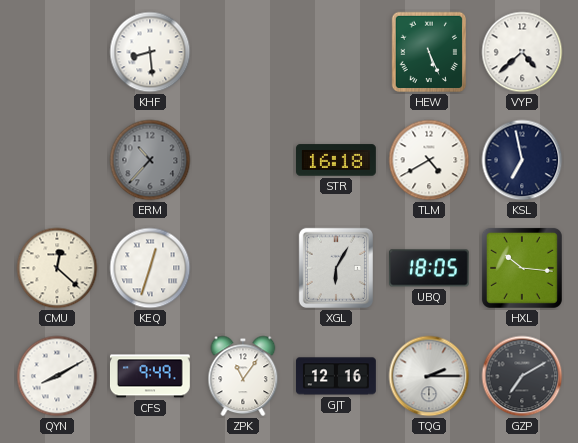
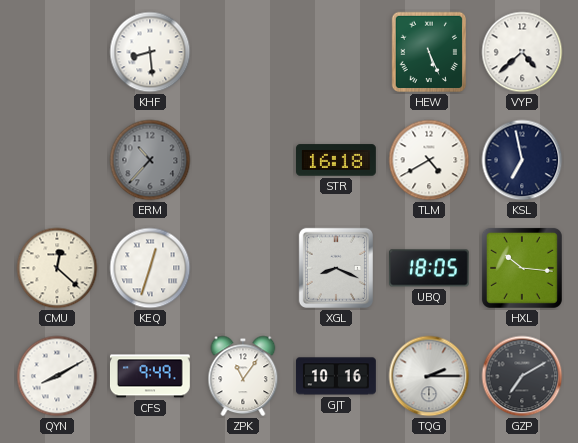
XGL: 6:05 -> 8:19 (336, 268)
GJT: 12:16 -> 10:16 (337, 376)
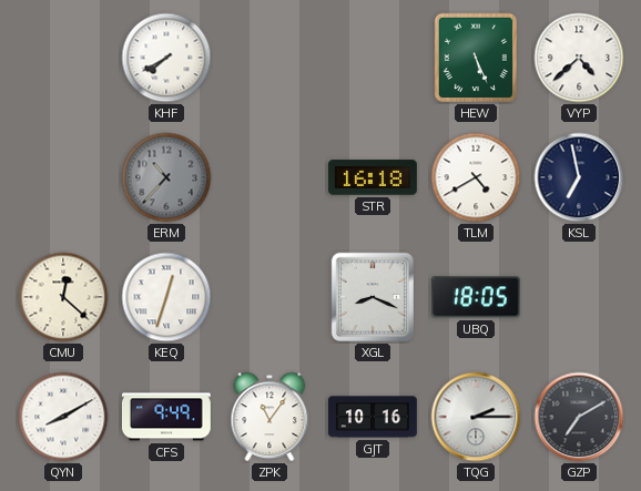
KHF: 8:29 -> 7:40 (166, 58)
HXL: 10:16 -> none (522, 268)
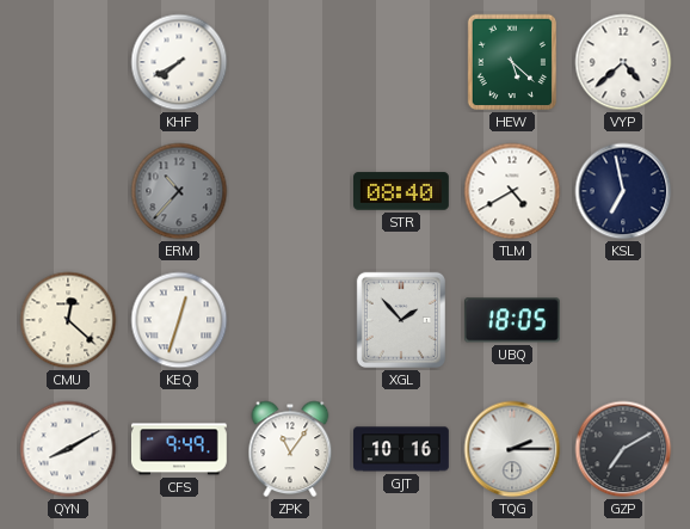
HEW: 5:26 -> 5:22 (511, 62)
STR: 16:18 -> 08:40 (402, 191)
XGL: 8:19 -> 1:53 (401, 320)
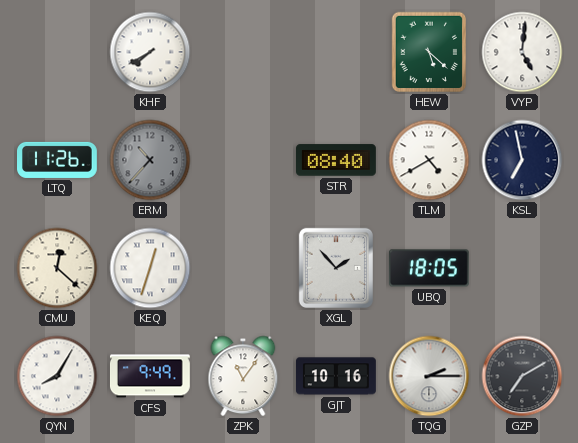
VYP: 4:38 -> 5:01 (522, 52)
LTQ: none -> 11:26 (58, 160)
QYN: 8:10 -> 8:05 (57, 376)
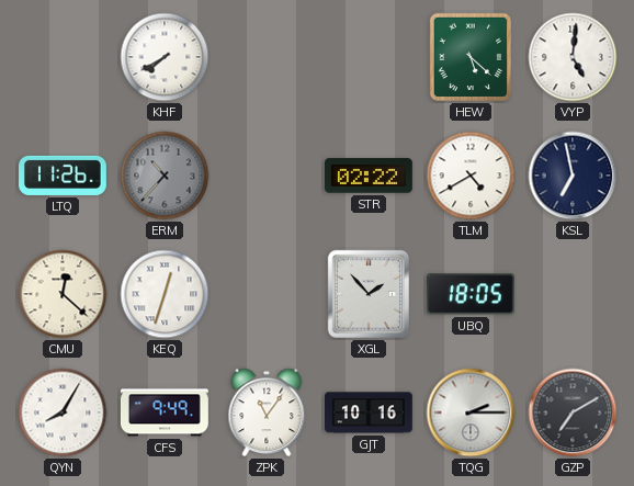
STR: 08:40 -> 02:22 (370, 176)
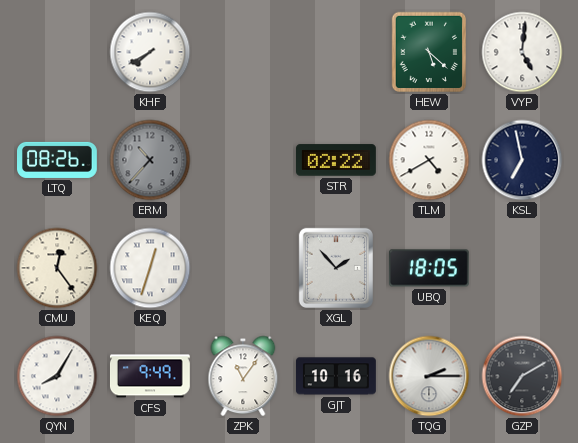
LTQ: 11:26 -> 08:26 (58, 160)
CMU: 12:22 -> 12:24 (57, 268)
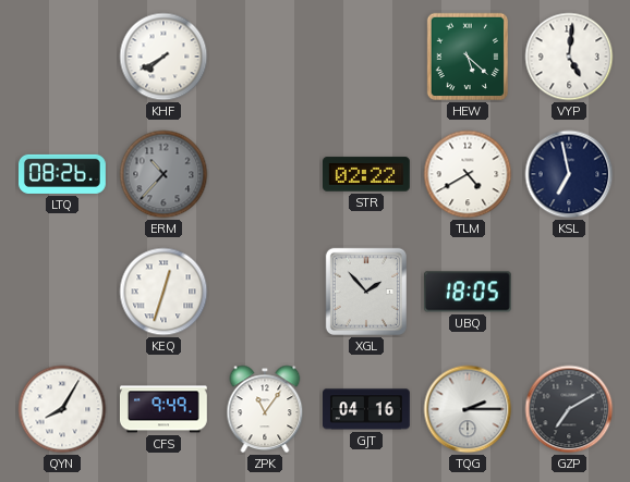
CMU: 12:24 -> none (57, 268)
GJT: 10:16 -> 04:16 (367, 409)
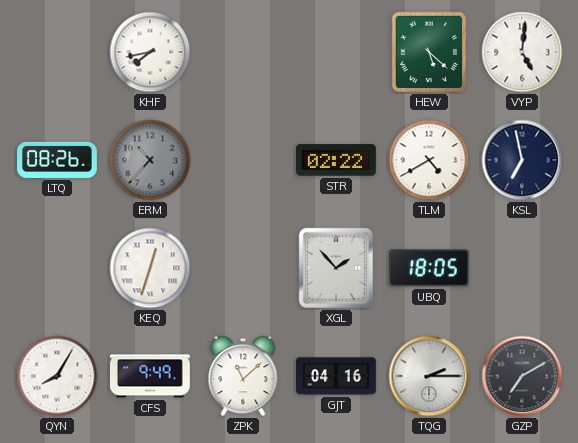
KHF: 7:40 -> 7:43 (150, 52)
ZPK: 11:06 -> 11:08 (243, 376)
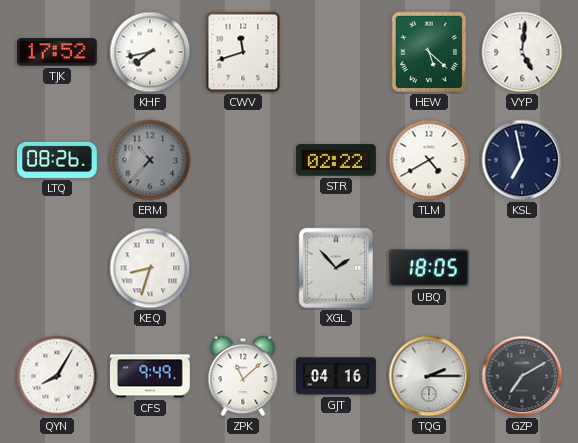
TJK: none -> 17:52 (57, 52)
CWV: none -> 11:42 (243, 52)
KEQ: 12:33 -> 8:33 (150, 268)
